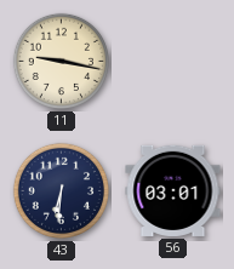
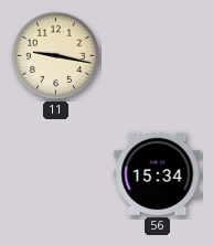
43: 6:31 -> none (61, 190)
56: 03:01 -> 15:34 (158, 173)
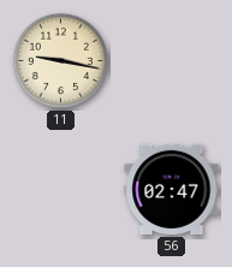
56: 15:34 -> 02:47 (172, 189)
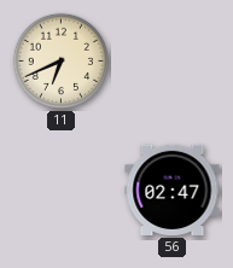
11: 9:17 -> 6:41 (60, 60)
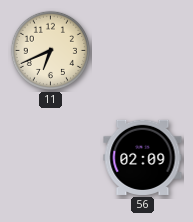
56: 02:47 -> 02:09 (143, 157)
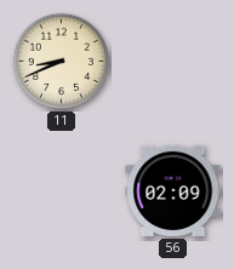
11: 6:41 -> 8:41 (61, 61)
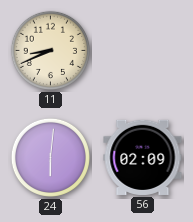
24: none -> 6:01 (50, 157)
